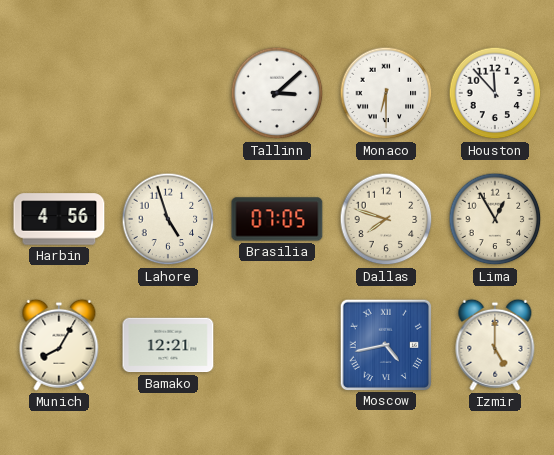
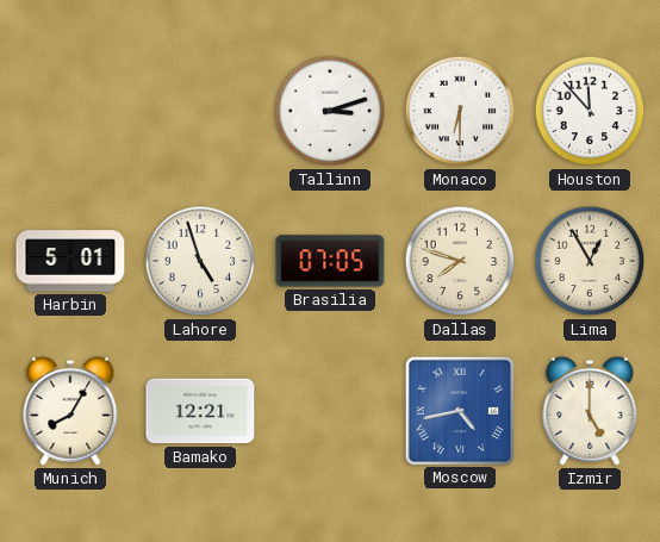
Tallinn: 3:08 -> 3:12 (330, 111)
Harbin: 4:56 -> 5:01 (70, 261)
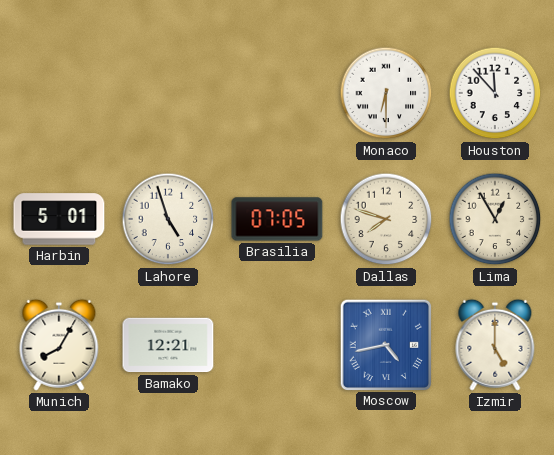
Tallinn: 3:12 -> none (330, 111)
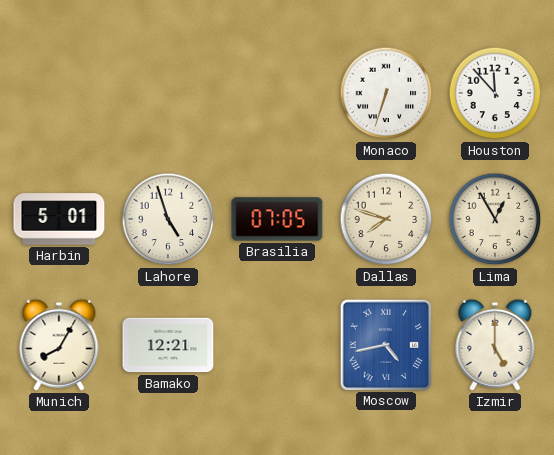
Monaco: 6:30 -> 6:33 (386, 93)
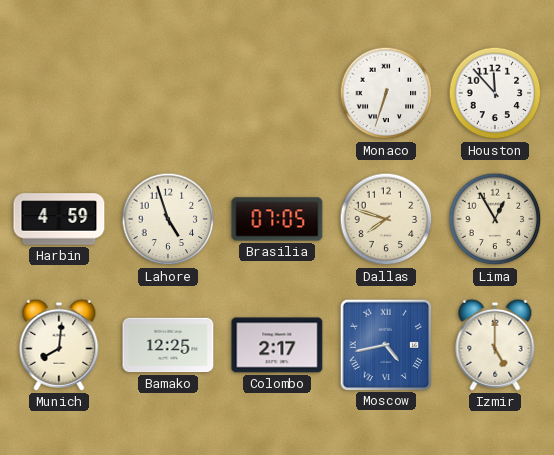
Harbin: 5:01 -> 4:59 (59, 219)
Munich: 8:05 -> 8:01 (59, 345)
Bamako: 12:21 -> 12:25 (168, 345)
Colombo: none -> 2:17 (277, 345)
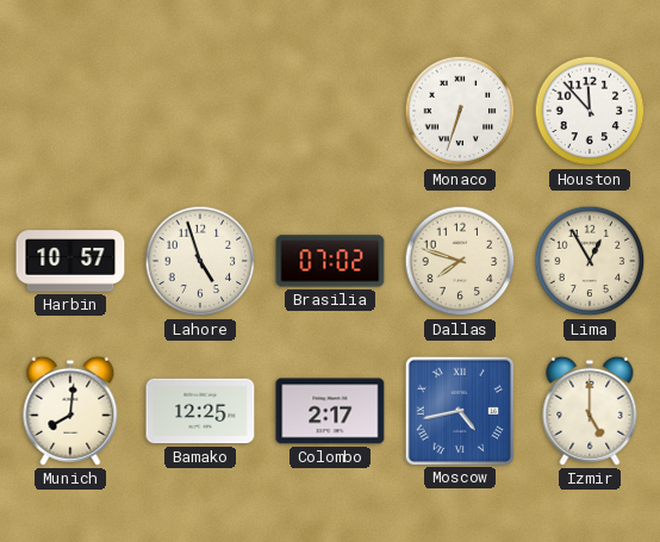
Harbin: 4:59 -> 10:57 (70, 261)
Brasilia: 07:05 -> 07:02 (330, 261)
